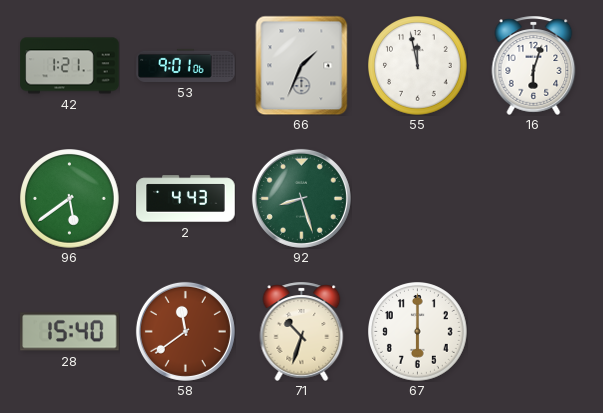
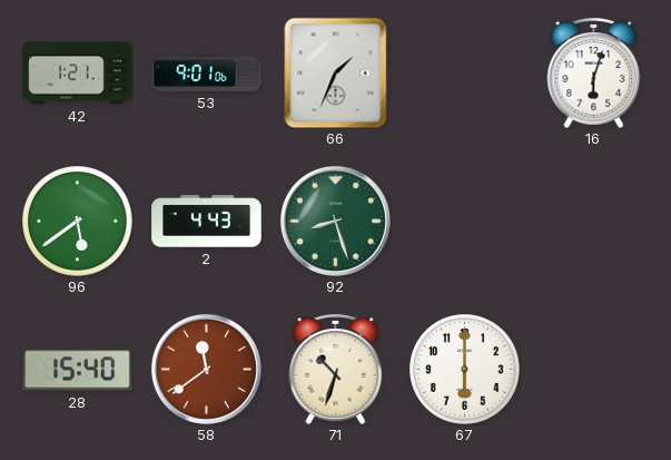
55: 11:58 -> none (418, 66)
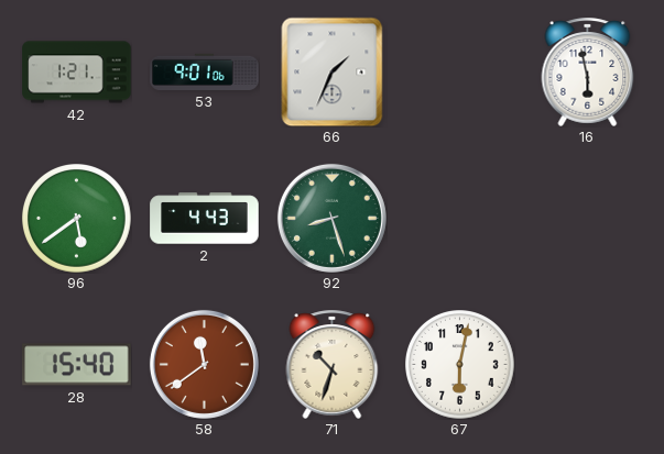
16: 6:03 -> 5:58 (588, 71)
67: 6:00 -> 6:02 (460, 365)
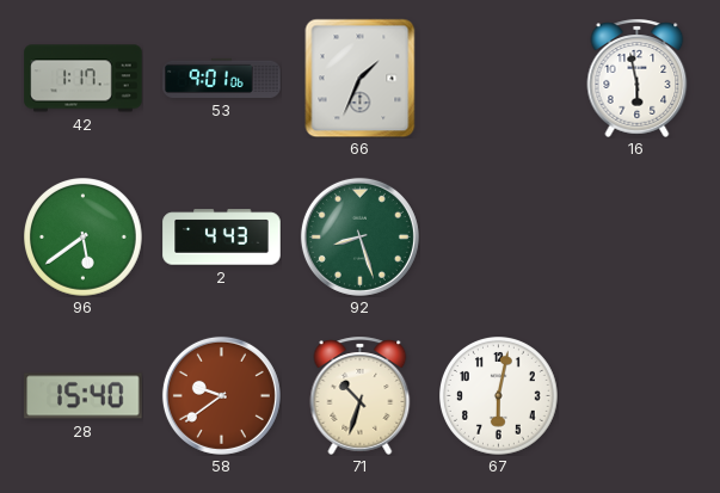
42: 1:21 -> 1:17 (84, 79)
58: 11:39 -> 9:39 (221, 395)
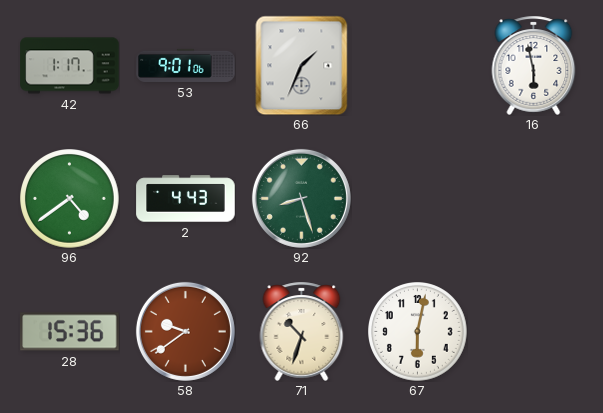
96: 5:39 -> 4:39 (70, 199)
28: 15:40 -> 15:36 (70, 332)
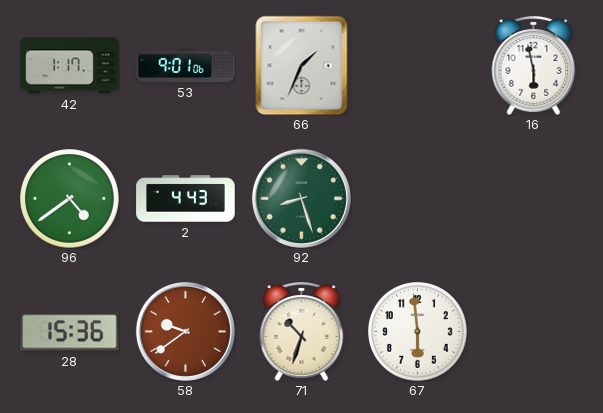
67: 6:02 -> 5:59 (418, 332)
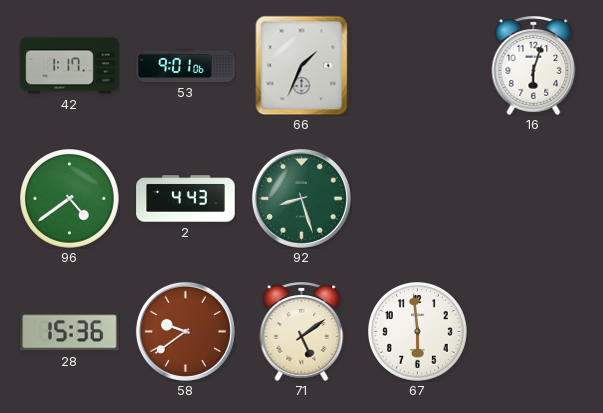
16: 5:58 -> 6:03 (534, 65)
71: 10:33 -> 5:09 (302, 331)
